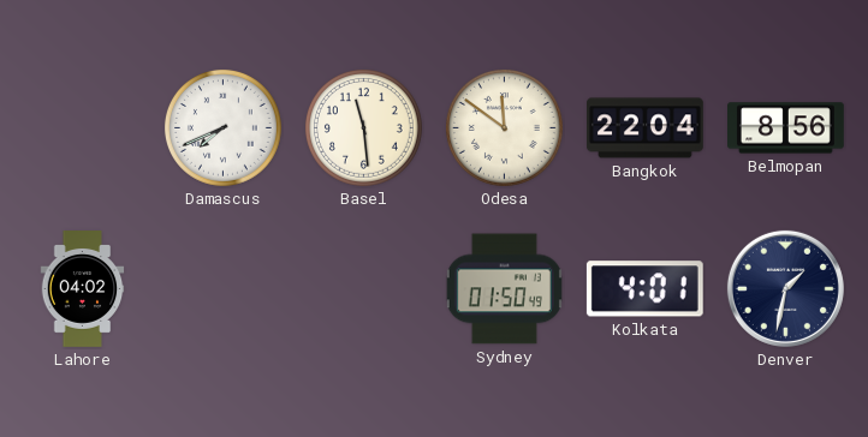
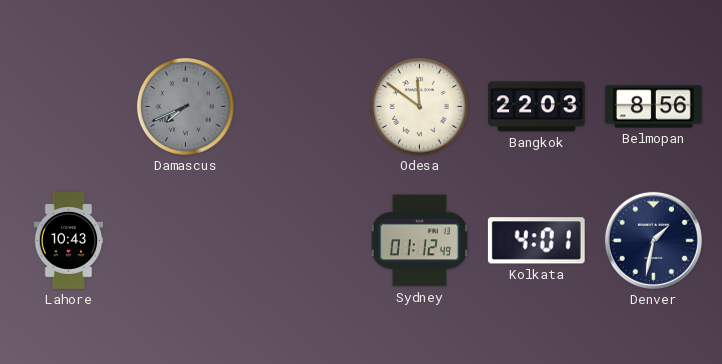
Damascus dial: white -> grey (185, 106)
Basel: 11:29 -> none (363, 127)
Bangkok: 22:04 -> 22:03 (537, 107)
Lahore: 04:02 -> 10:43 (69, 241)
Sydney: 01:50 -> 01:12 (419, 241)
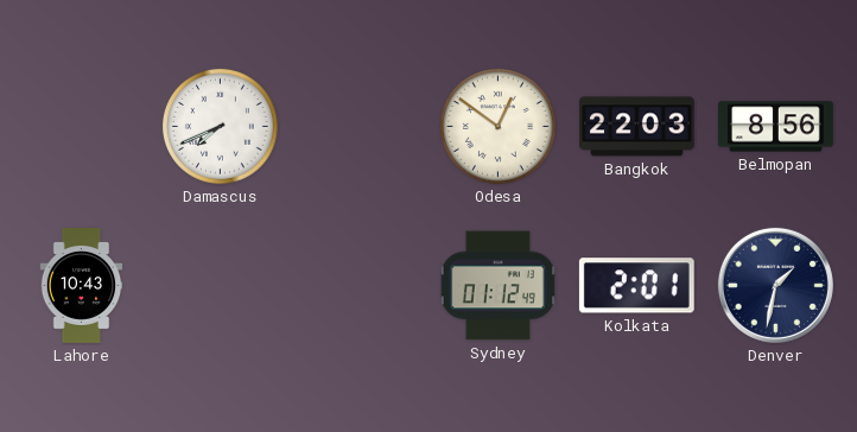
Damascus dial: grey -> white (220, 126)
Odesa: 11:51 -> 12:51 (497, 126)
Kolkata: 4:01 -> 2:01 (636, 286)
